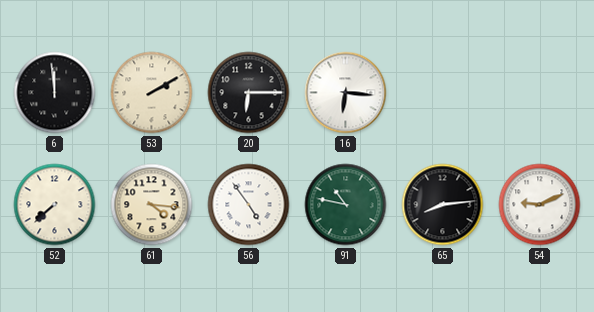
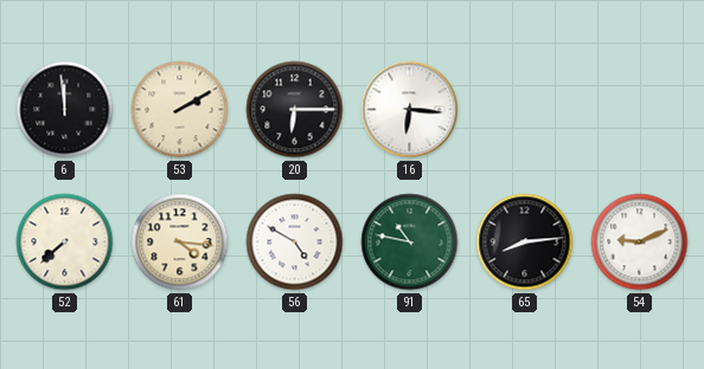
56: 4:54 -> 4:50 (295, 242)
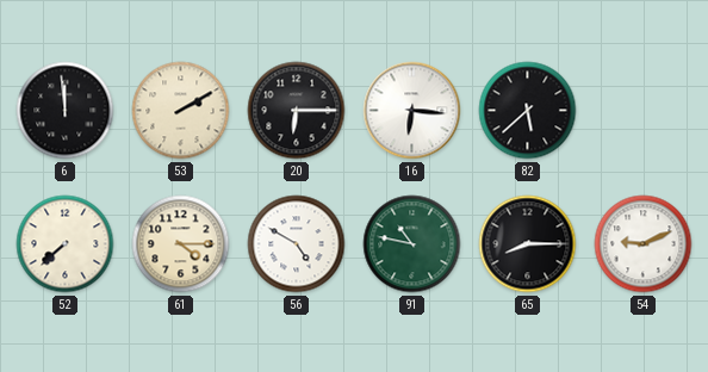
82: none -> 5:38 (528, 111)
61: 4:16 -> 4:15 (181, 244)
65: 8:14 -> 8:15 (528, 244)
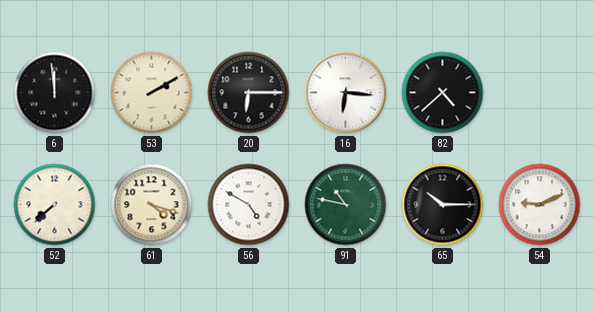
82: 5:38 -> 4:38 (443, 93)
61: 4:15 -> 4:18 (152, 205)
65: 8:15 -> 10:15 (443, 205)
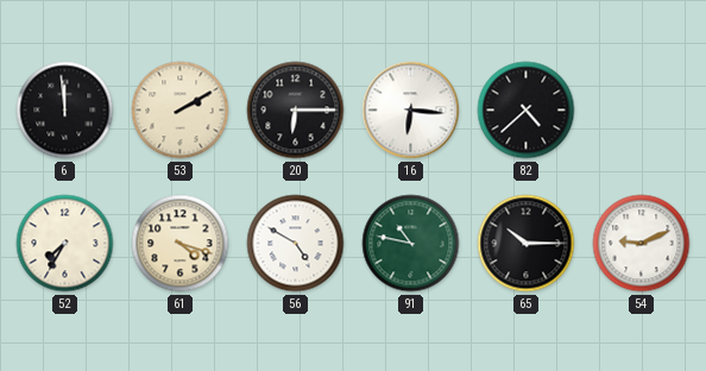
52: 7:38 -> 7:35 (65, 244)
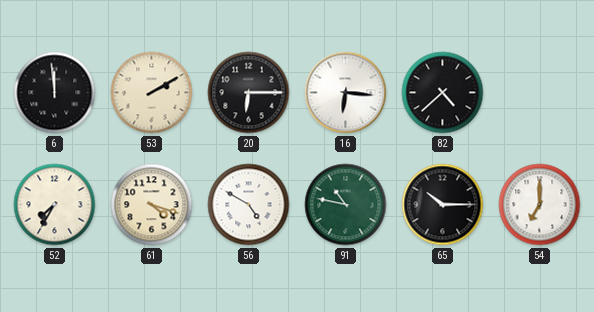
54: 9:11 -> 7:00 (540, 205)
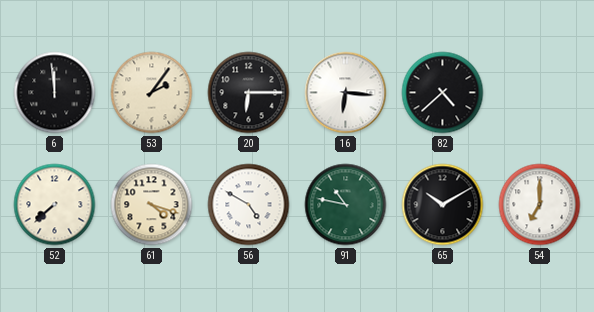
53: 2:10 -> 2:06 (152, 93)
52: 7:35 -> 7:38 (55, 205)
65: 10:15 -> 10:10 (443, 205)
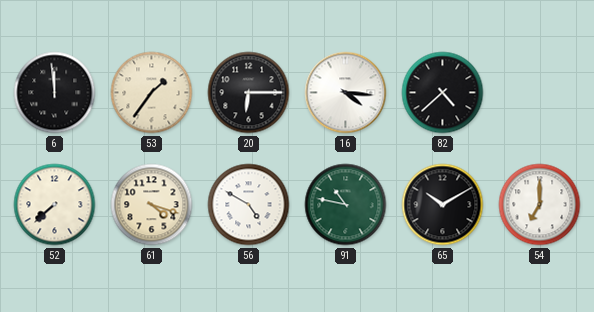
53: 2:06 -> 1:36 (152, 93)
16: 6:16 -> 4:16 (346, 93)
